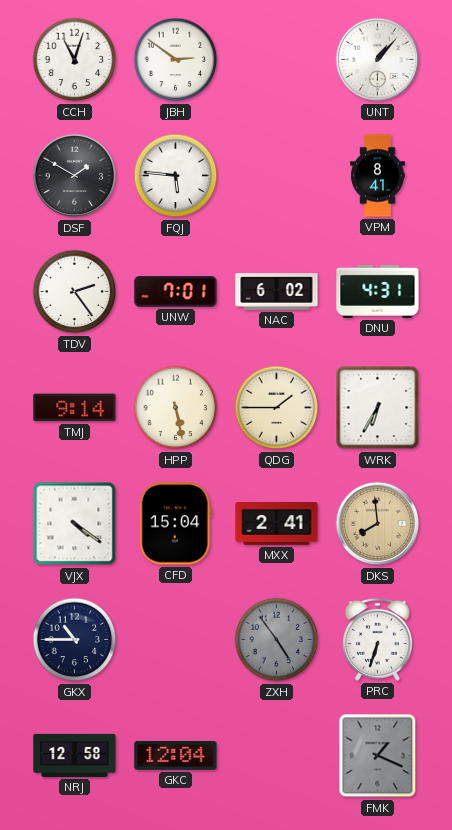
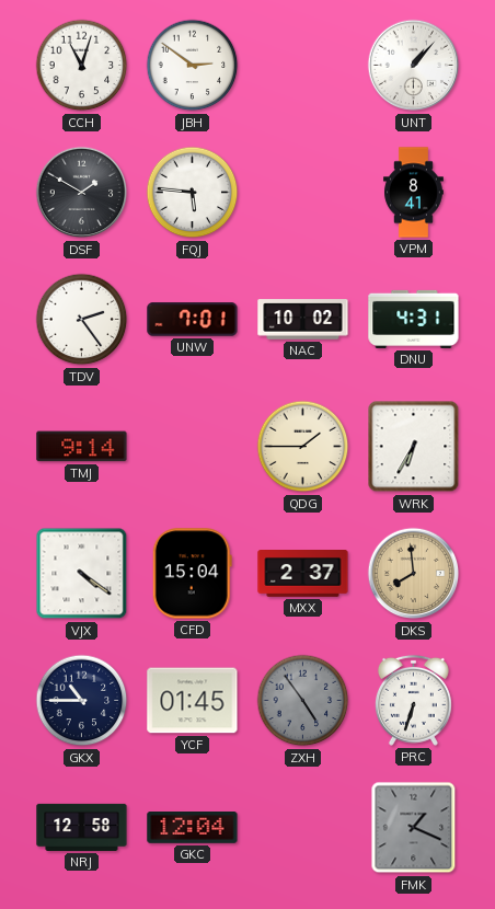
NAC: 6:02 -> 10:02 (303, 320)
HPP: 5:28 -> none (176, 408)
MXX: 2:41 -> 2:37 (303, 574)
YCF: none -> 01:45 (193, 701)
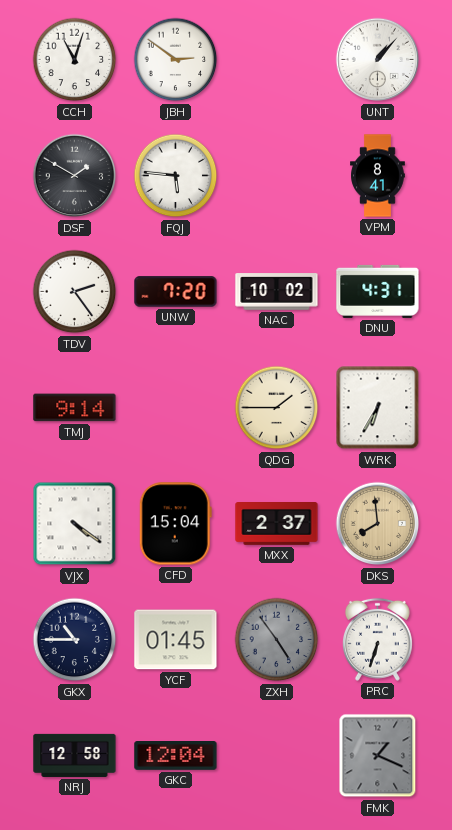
UNW: 7:01 -> 7:20 (176, 292)
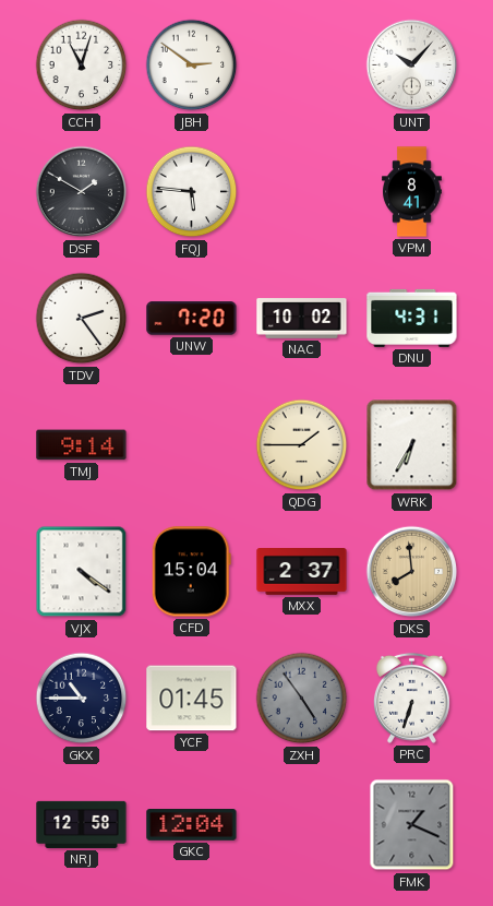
UNT: 1:07 -> 10:07 (412, 65)
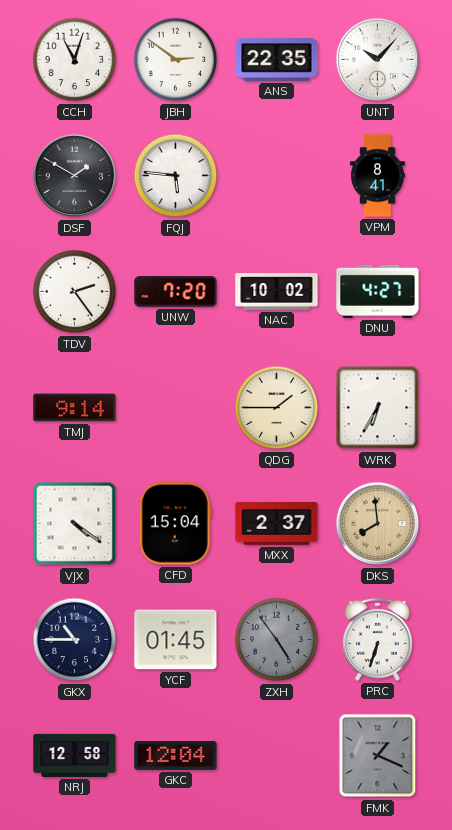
ANS: none -> 22:35 (277, 59)
DNU: 4:31 -> 4:27 (378, 291)
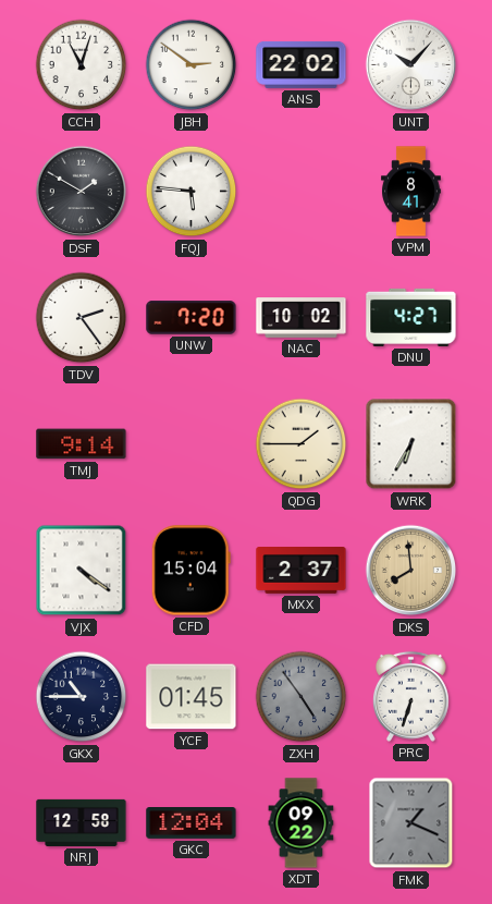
ANS: 22:35 -> 22:02 (302, 64)
XDT: none -> 09:22 (302, 823)
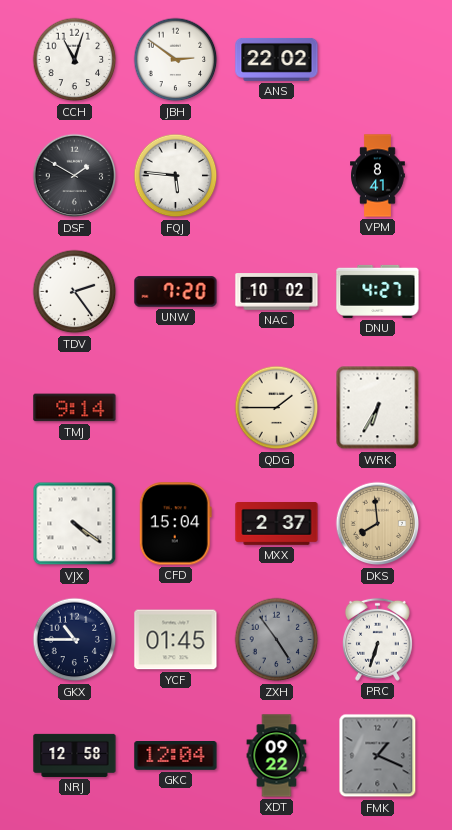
UNT: 10:07 -> none (411, 65)
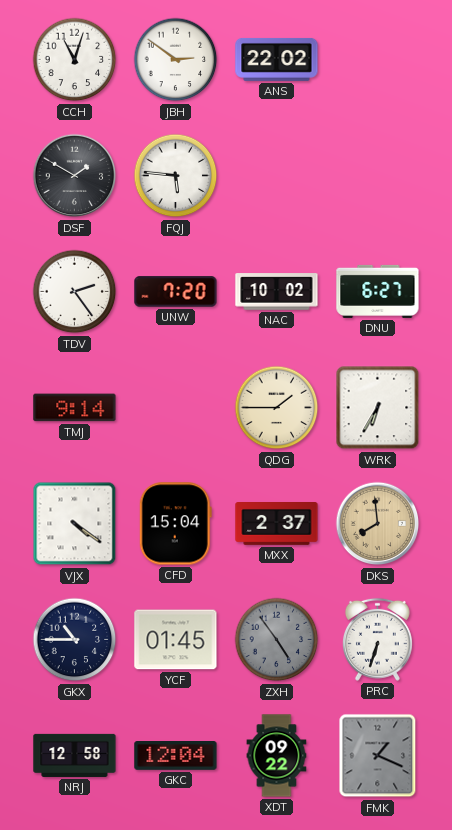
VPM: 8:41 -> none (378, 176)
DNU: 4:27 -> 6:27 (378, 291)
